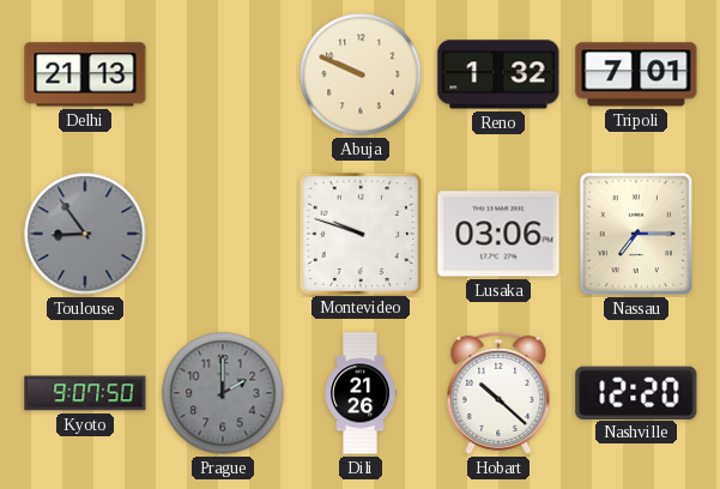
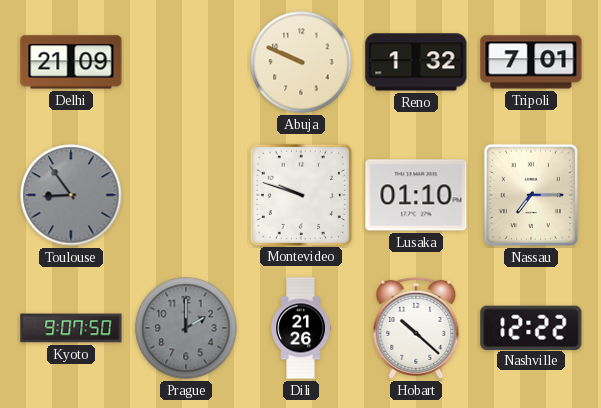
Delhi: 21:13 -> 21:09 (71, 62)
Lusaka: 03:06 -> 01:10 (416, 195)
Nashville: 12:20 -> 12:22 (531, 327)
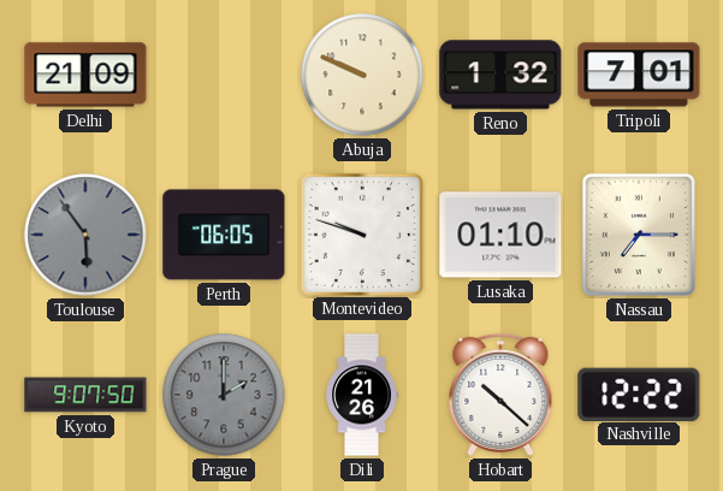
Toulouse: 8:54 -> 5:54 (85, 235)
Perth: none -> 06:05 (224, 235)
